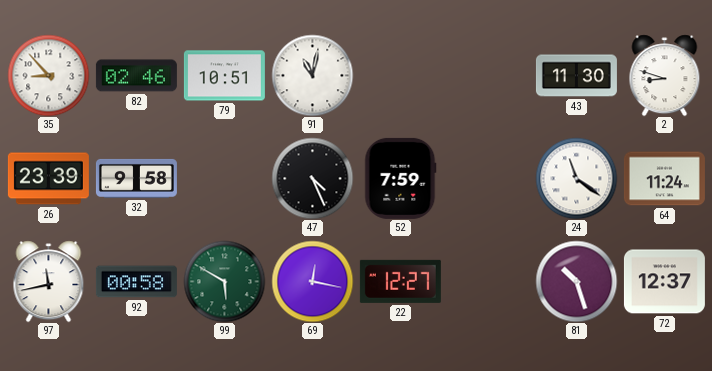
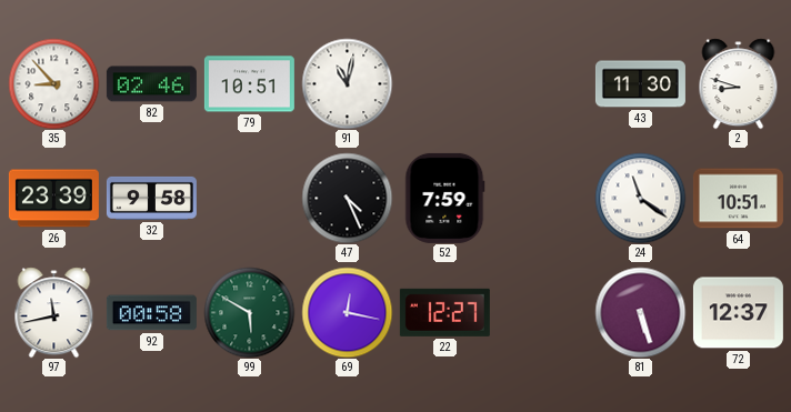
64: 11:24 -> 10:51 (738, 199)
81: 10:27 -> 5:27 (640, 312)
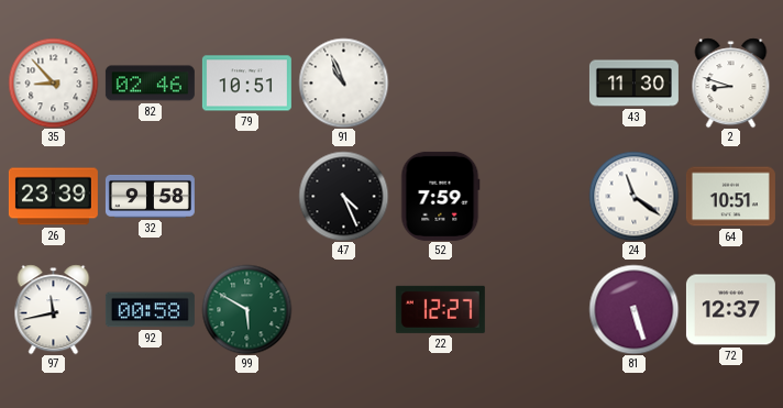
91: 11:02 -> 10:56 (343, 82)
69: 12:17 -> none (347, 312)
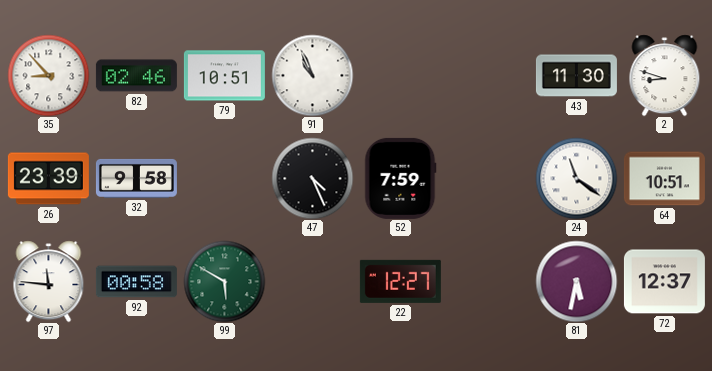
97: 11:43 -> 11:46 (49, 281)
81: 5:27 -> 5:32 (576, 281)
